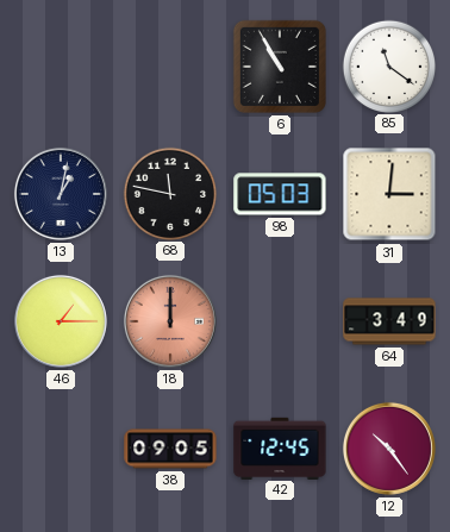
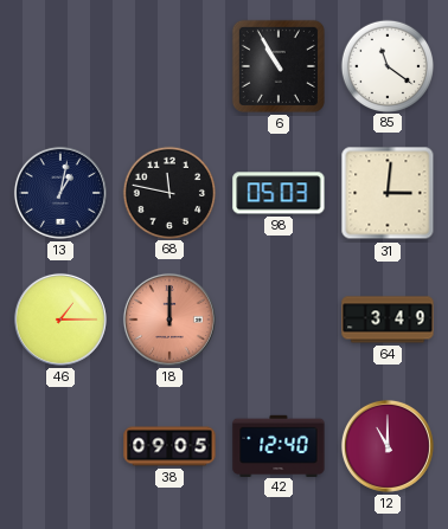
42: 12:45 -> 12:40 (279, 445)
12: 10:24 -> 11:00 (388, 446)
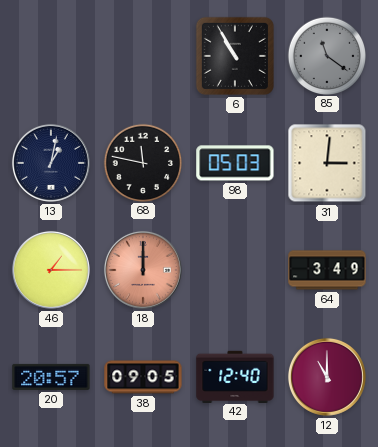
85 dial: white -> grey (326, 55)
20: none -> 20:57 (51, 377)
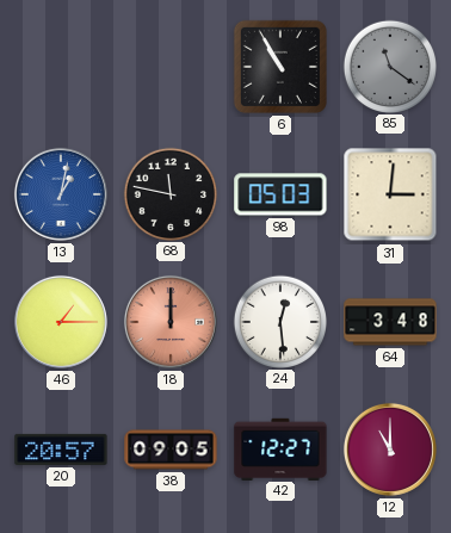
13 dial: navy -> blue (61, 194)
24: none -> 12:29 (279, 321)
64: 3:49 -> 3:48 (390, 322)
42: 12:40 -> 12:27 (280, 448)
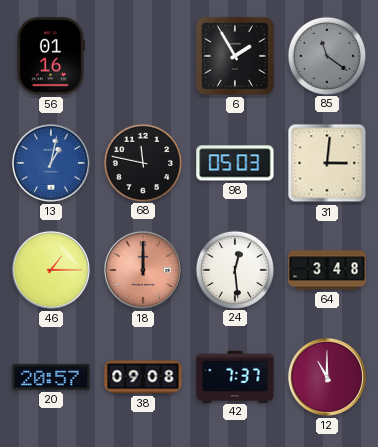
56: none -> 01:16 (51, 56)
6: 10:55 -> 1:55 (235, 56)
38: 09:05 -> 09:08 (143, 377)
42: 12:27 -> 7:37 (235, 376)
